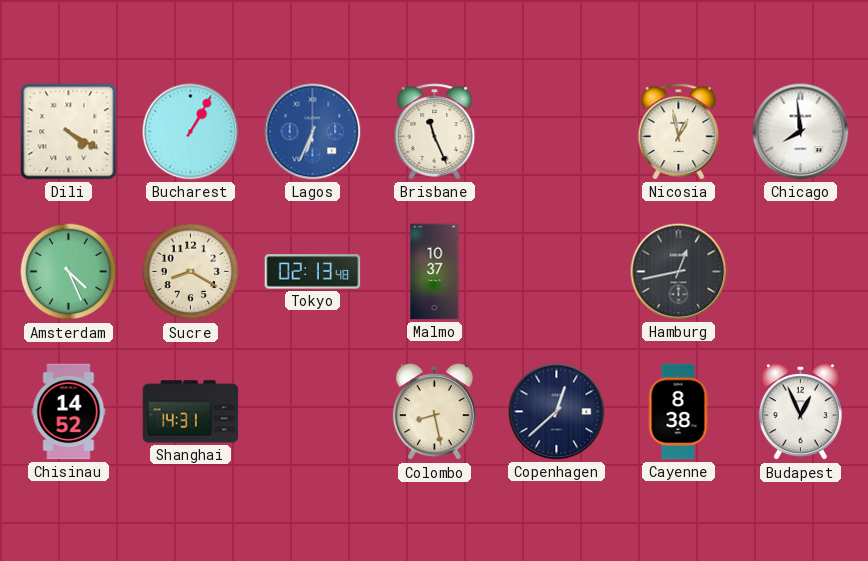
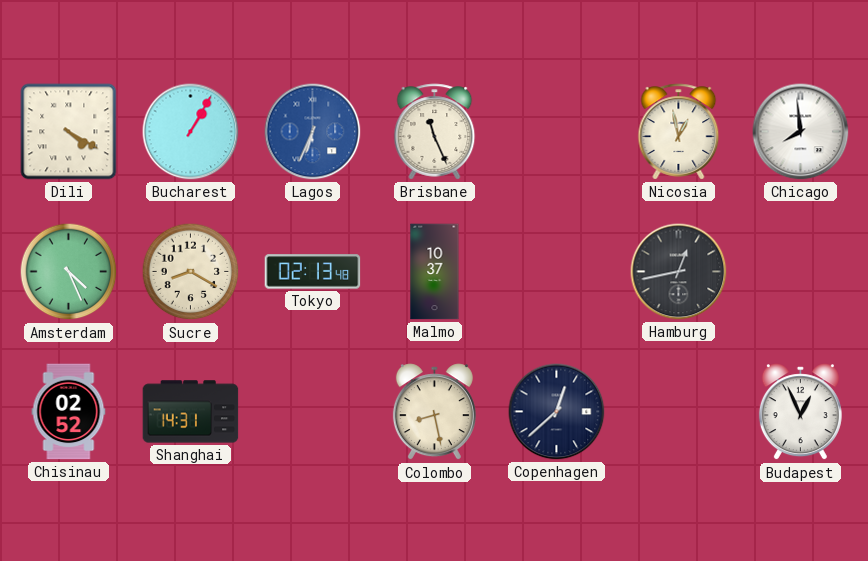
Chisinau: 14:52 -> 02:52 (69, 412)
Cayenne: 8:38 -> none (678, 412)
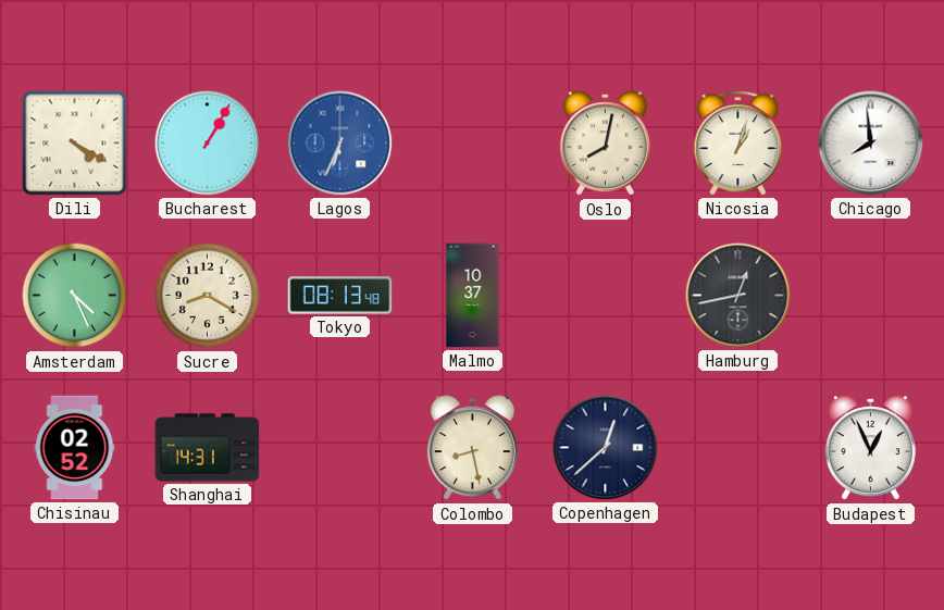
Brisbane: 11:26 -> none (435, 132)
Oslo: none -> 8:02 (605, 144)
Nicosia: 12:58 -> 1:03 (738, 144)
Tokyo: 02:13 -> 08:13 (340, 296)
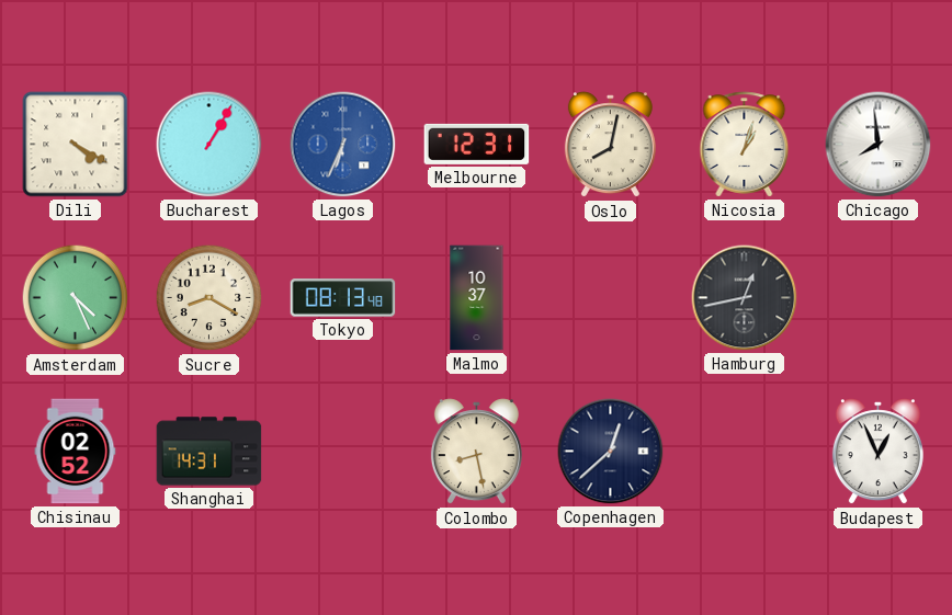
Melbourne: none -> 12:31 (477, 144)
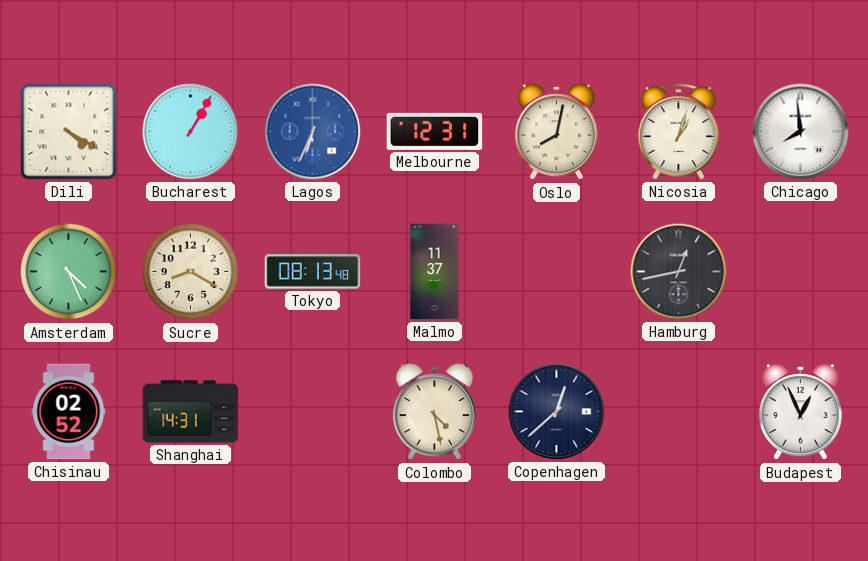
Malmo: 10:37 -> 11:37 (435, 272)
Colombo: 8:28 -> 4:28 (434, 412)
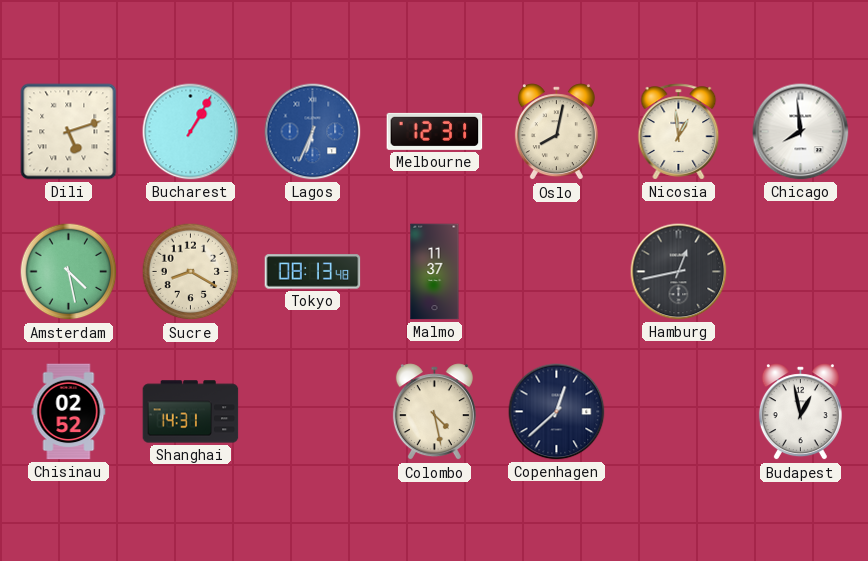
Dili: 4:20 -> 5:12 (69, 132)
Nicosia: 1:03 -> 12:59 (679, 132)
Amsterdam: 4:26 -> 4:28 (69, 272)
Budapest: 12:56 -> 12:58 (800, 412)
